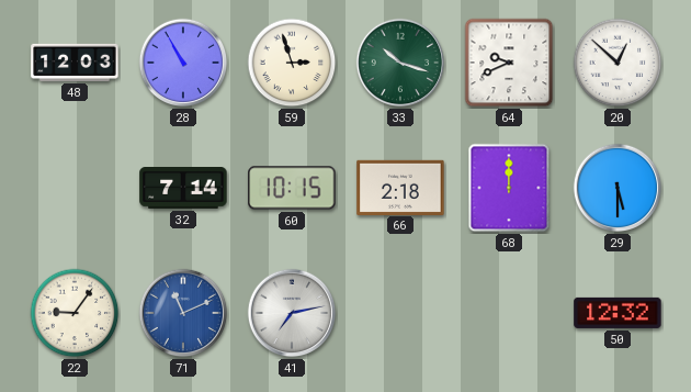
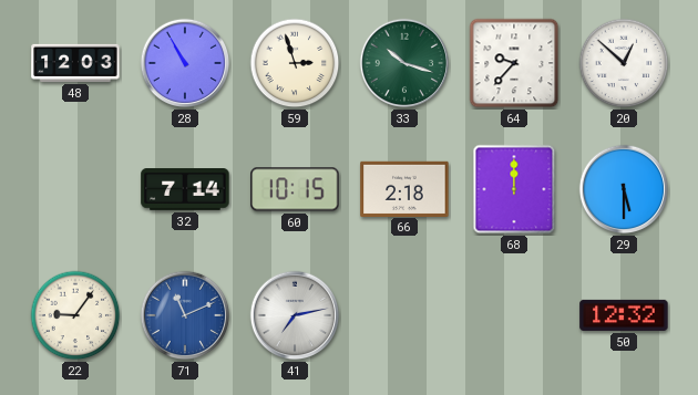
64: 9:41 -> 9:37 (514, 63)
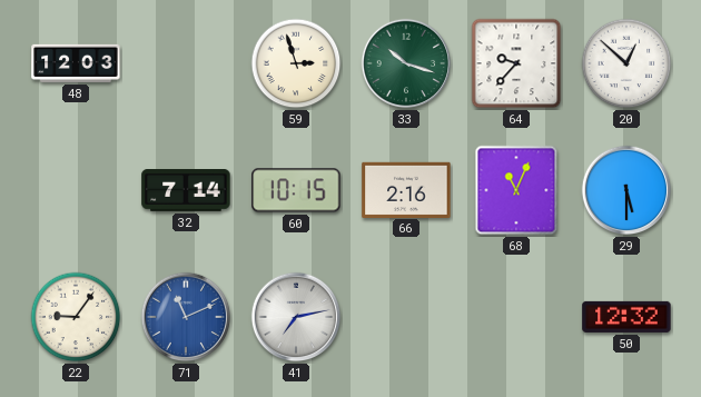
28: 10:55 -> none (185, 63)
66: 2:18 -> 2:16 (406, 189)
68: 12:00 -> 11:04 (516, 190)
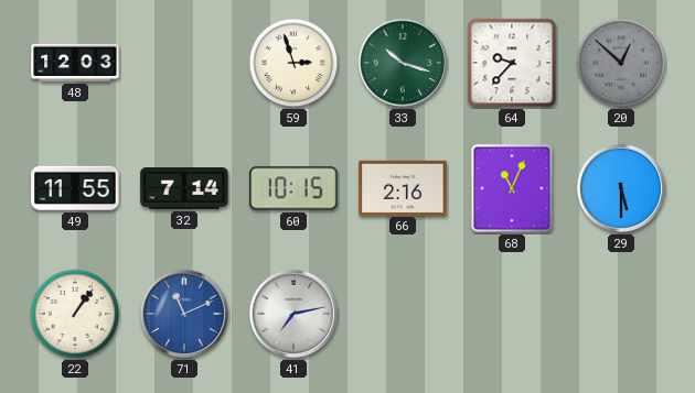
20 dial: white -> grey (621, 63)
49: none -> 11:55 (75, 188)
22: 9:06 -> 1:06 (75, 314)
50: 12:32 -> none (626, 317)
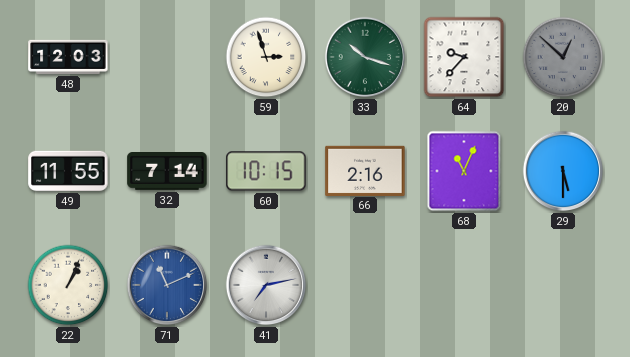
22: 1:06 -> 1:04 (68, 285)
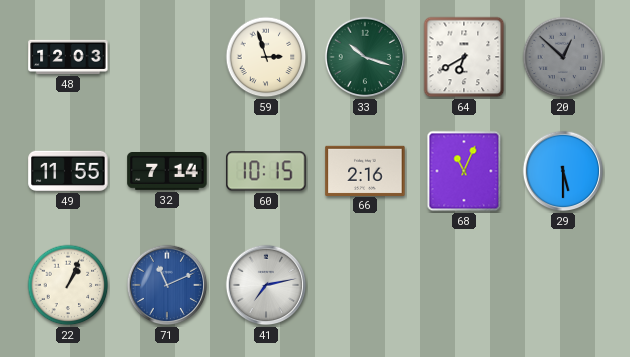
64: 9:37 -> 6:40 (464, 57)
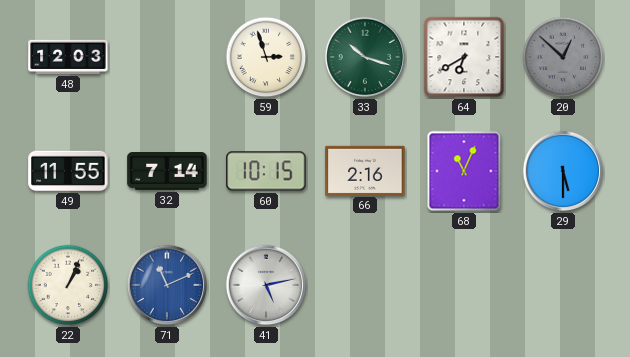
41: 7:13 -> 5:13 (266, 285)
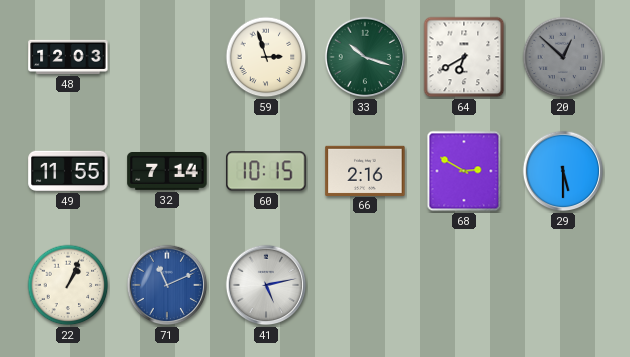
68: 11:04 -> 2:50 (464, 171)
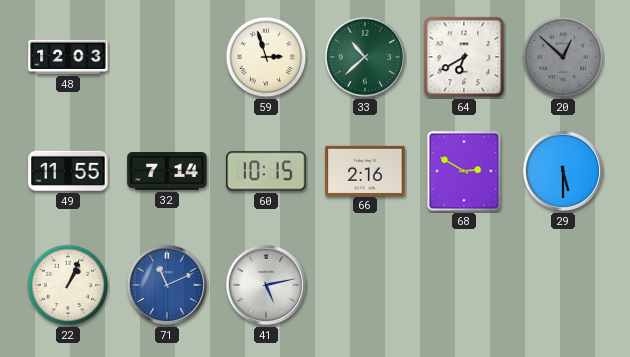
33: 10:18 -> 10:38 (365, 57)
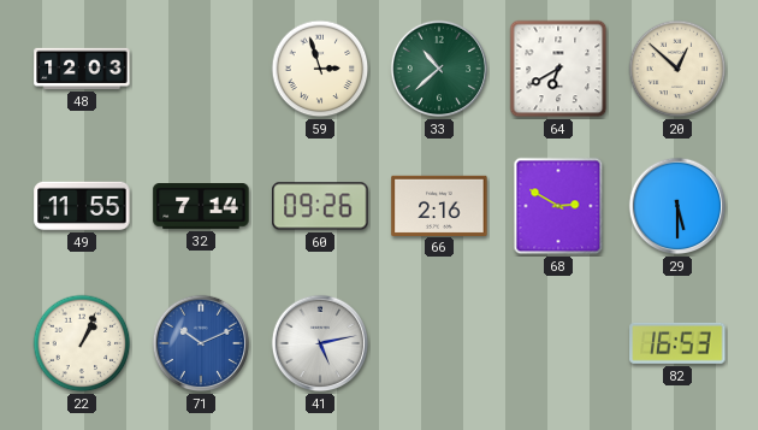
20 dial: grey -> cream (677, 69)
60: 10:15 -> 09:26 (320, 206)
71: 11:11 -> 10:11 (201, 343)
82: none -> 16:53 (677, 343)
